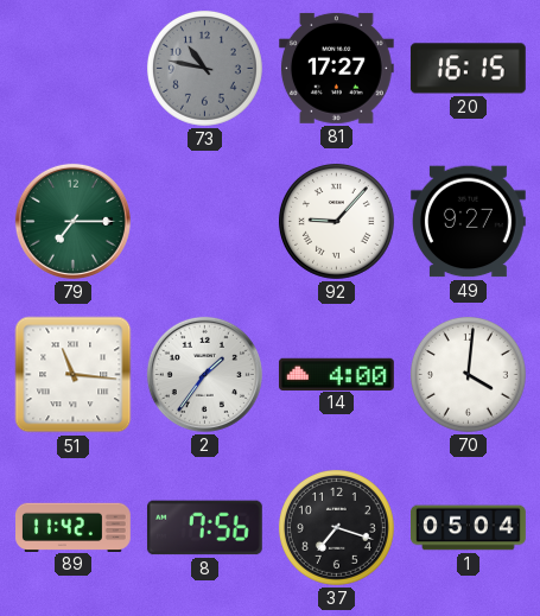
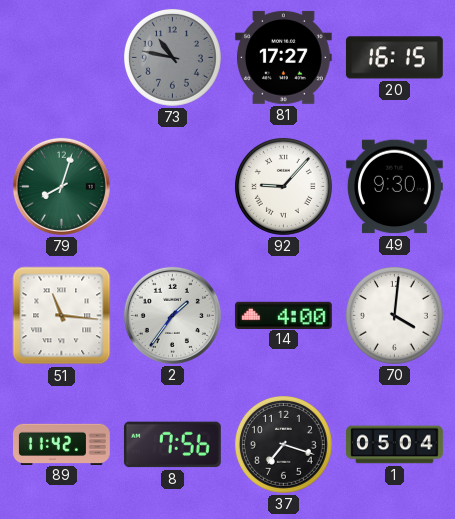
79: 7:15 -> 8:03 (61, 186)
49: 9:27 -> 9:30 (394, 187)
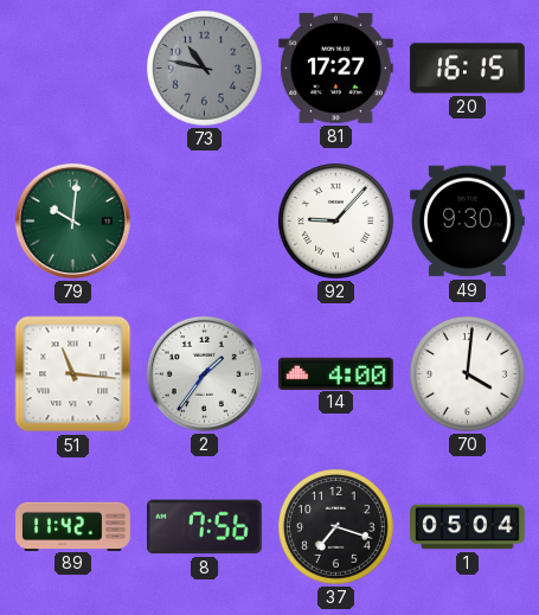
79: 8:03 -> 10:01 (72, 220)
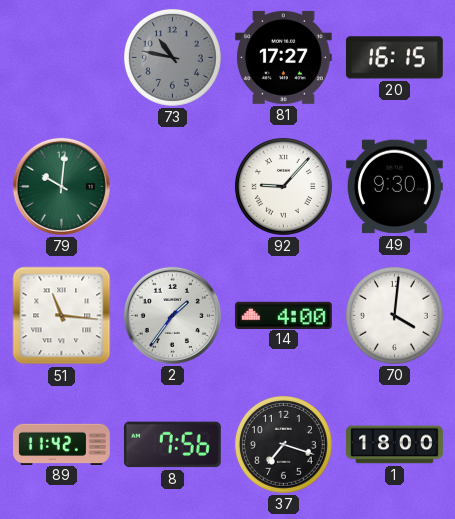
1: 05:04 -> 18:00 (395, 445)
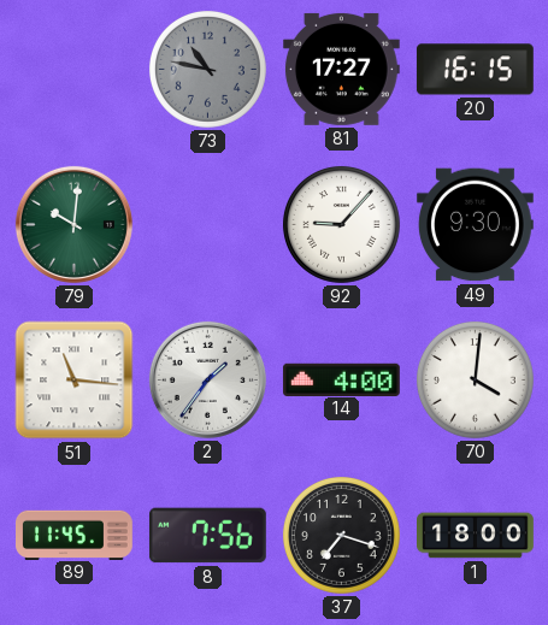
89: 11:42 -> 11:45 (75, 535)
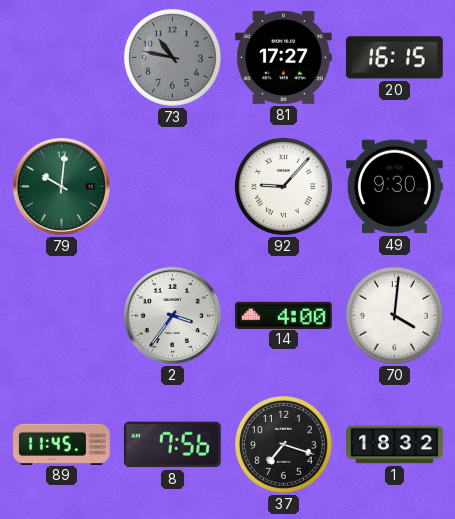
51: 11:16 -> none (75, 381)
2: 1:36 -> 3:36 (172, 315)
1: 18:00 -> 18:32 (395, 445)
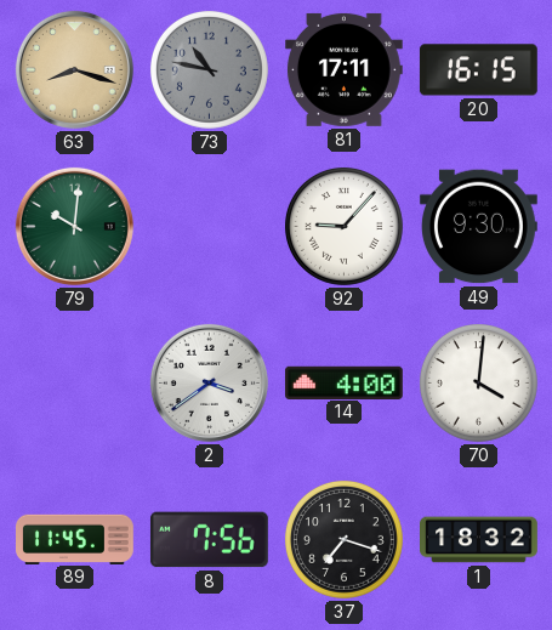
63: none -> 8:18 (74, 69)
81: 17:27 -> 17:11 (343, 69)
2: 3:36 -> 3:39 (209, 382)
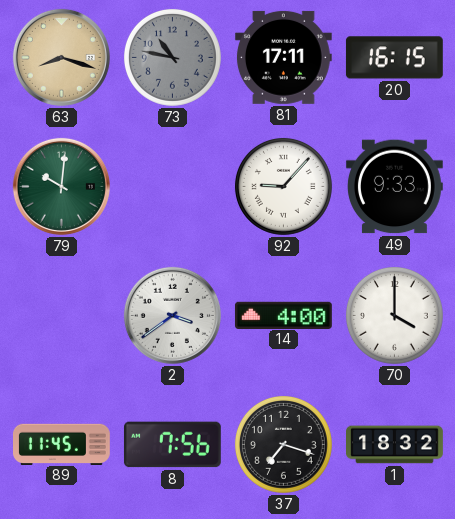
49: 9:30 -> 9:33 (394, 187)
70: 4:01 -> 4:00 (394, 315)
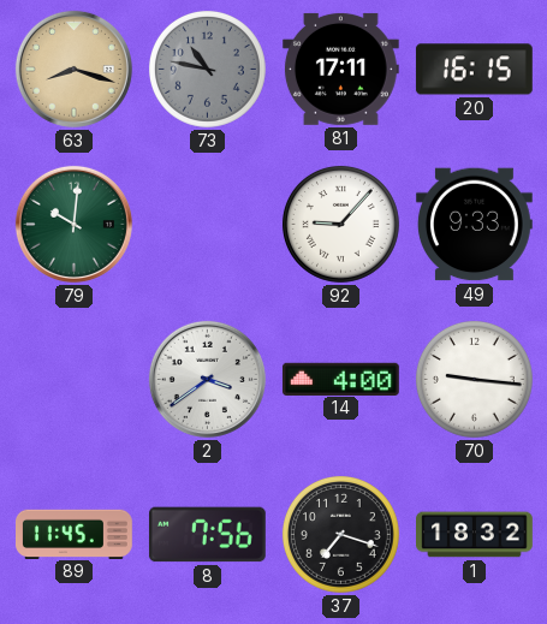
70: 4:00 -> 9:16 (474, 379)
